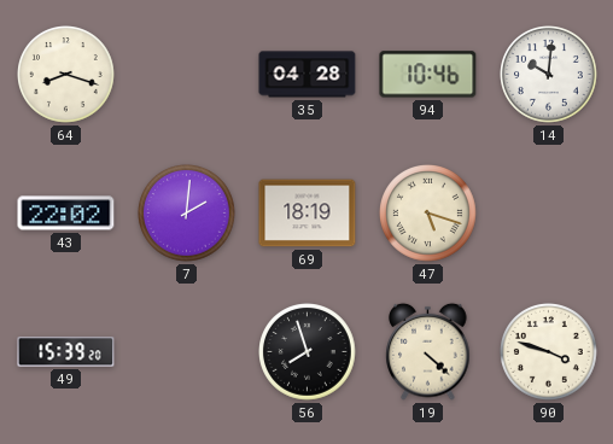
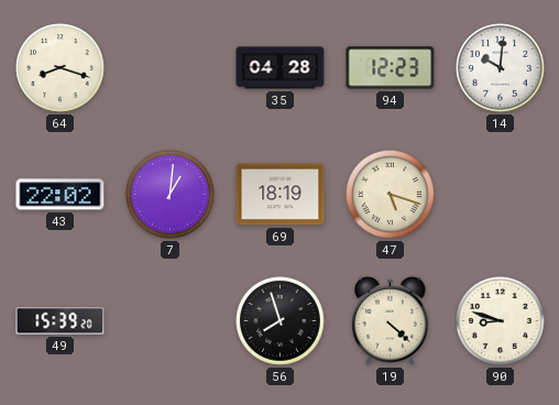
94: 10:46 -> 12:23 (391, 68)
7: 2:01 -> 1:01 (171, 195)
90: 3:48 -> 8:48 (501, 321)
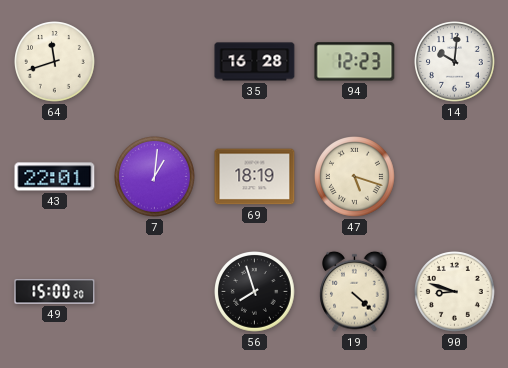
64: 8:18 -> 11:42 (55, 62)
35: 04:28 -> 16:28 (255, 62)
43: 22:02 -> 22:01 (55, 177)
49: 15:39 -> 15:00 (55, 292)
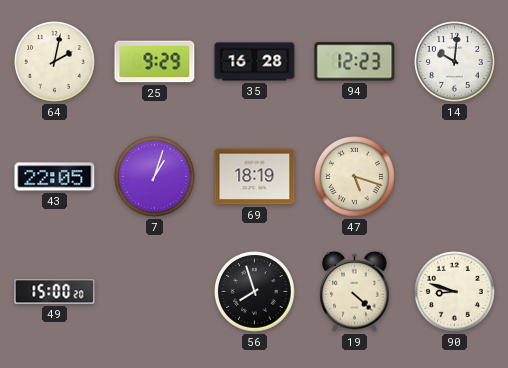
64: 11:42 -> 2:02 (55, 62)
25: none -> 9:29 (155, 62)
43: 22:01 -> 22:05 (55, 177)
7: 1:01 -> 1:03 (155, 177)
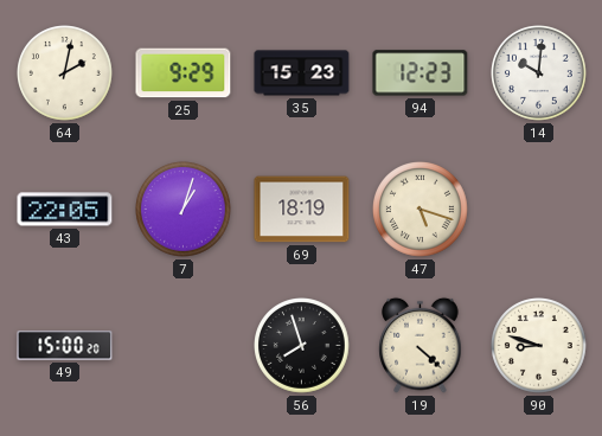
35: 16:28 -> 15:23 (302, 73)
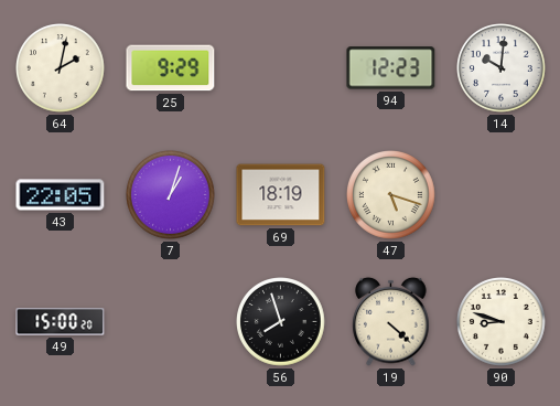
35: 15:23 -> none (302, 73)
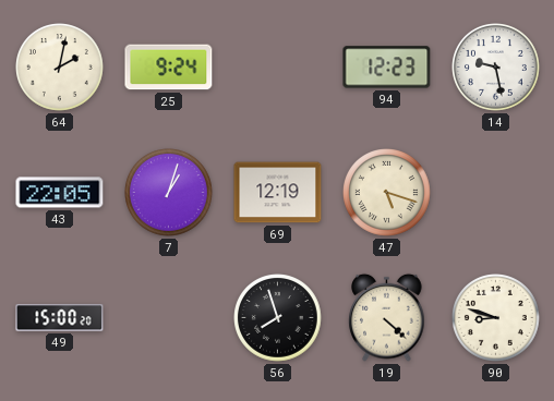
25: 9:29 -> 9:24 (169, 68)
14: 10:01 -> 9:28 (496, 68)
69: 18:19 -> 12:19 (278, 193)
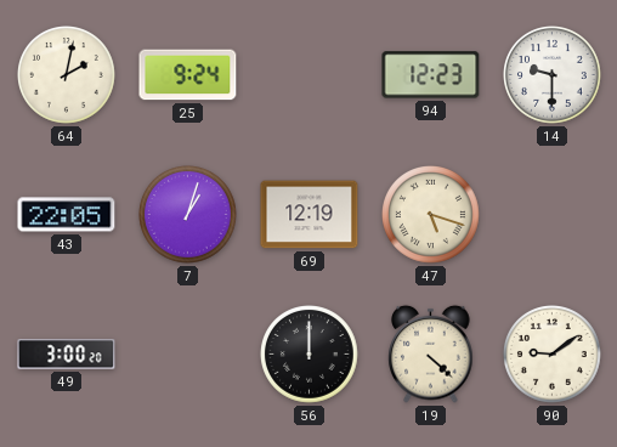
14: 9:28 -> 9:30 (553, 75)
49: 15:00 -> 3:00 (67, 355)
56: 7:57 -> 12:00 (310, 355)
90: 8:48 -> 9:09 (553, 355)
